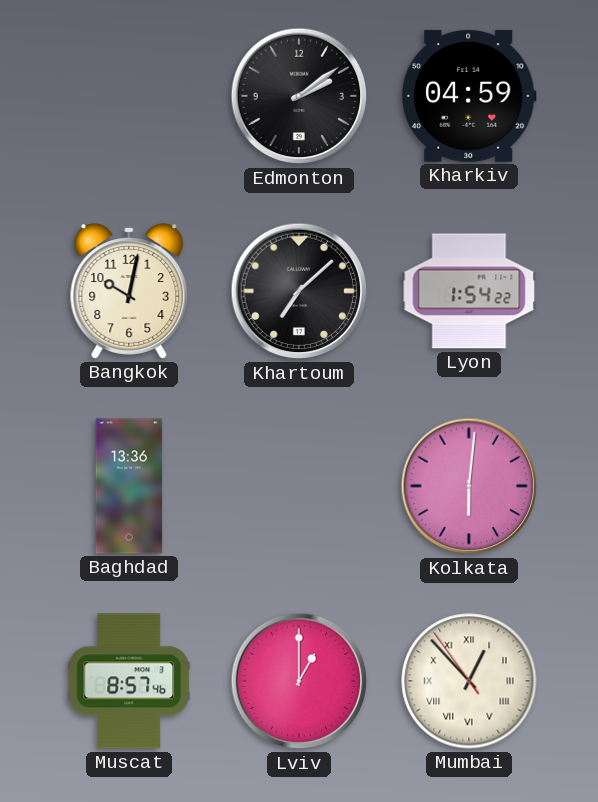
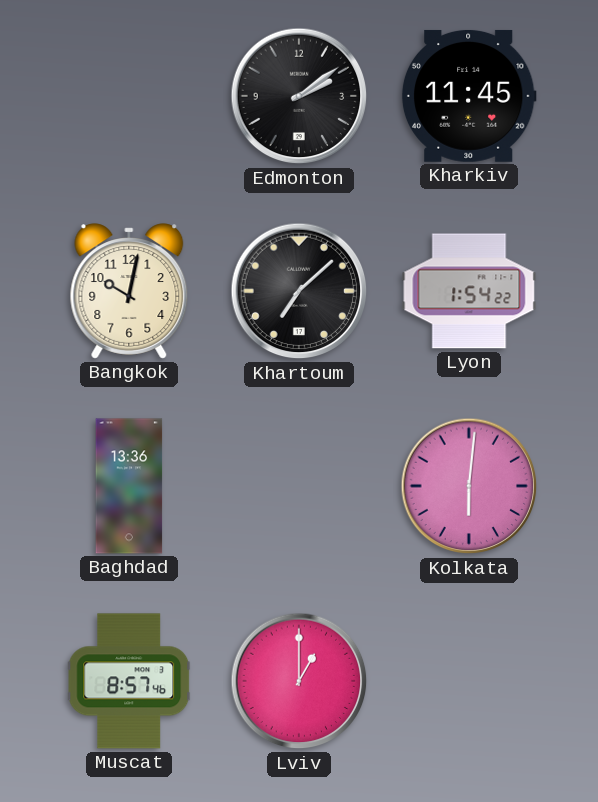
Kharkiv: 04:59 -> 11:45 (469, 96)
Mumbai: 12:52 -> none (469, 681)
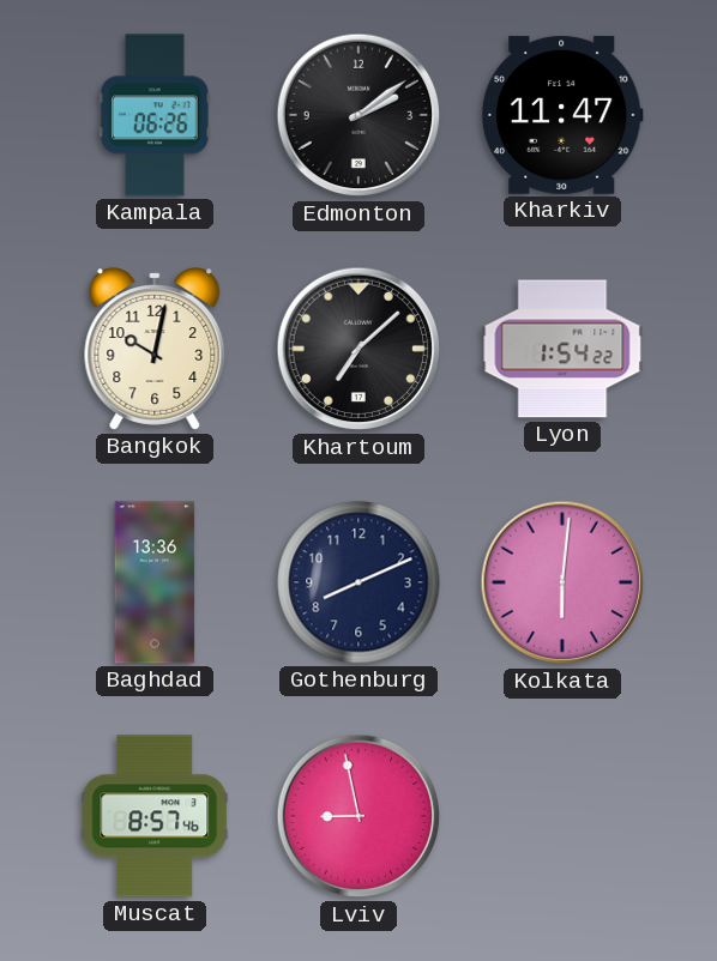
Kampala: none -> 06:26 (156, 115)
Kharkiv: 11:45 -> 11:47 (562, 115)
Gothenburg: none -> 8:11 (358, 582)
Lviv: 1:00 -> 8:58 (358, 816)
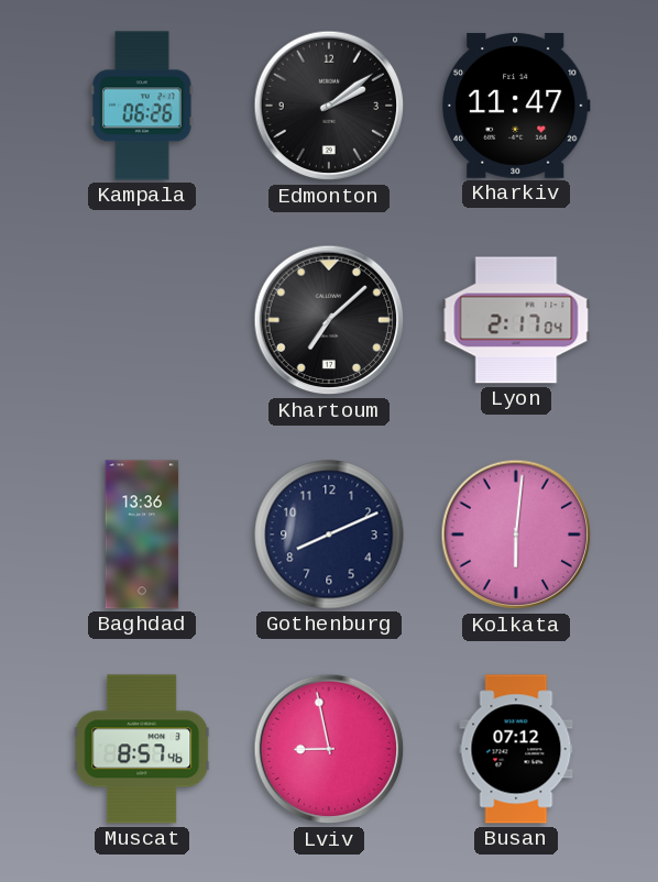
Bangkok: 10:02 -> none (155, 349)
Lyon: 1:54 -> 2:17 (516, 320)
Busan: none -> 07:12 (516, 749)
